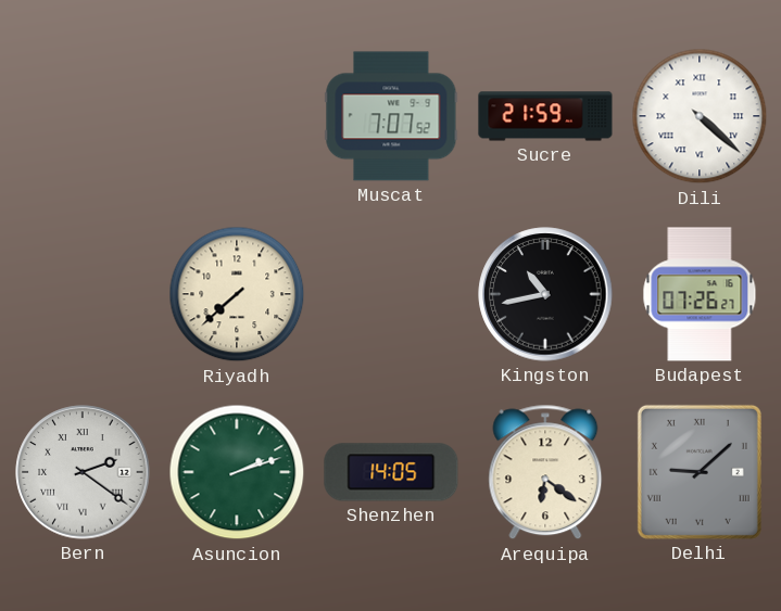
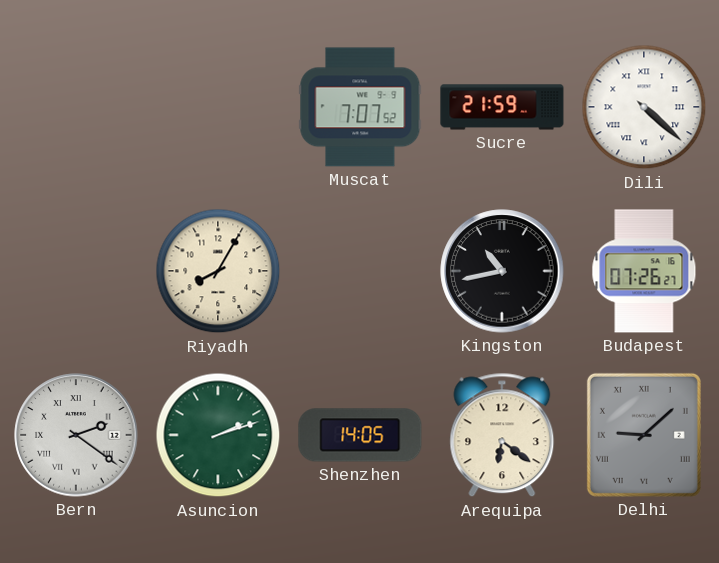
Riyadh: 7:38 -> 8:05 (218, 271)
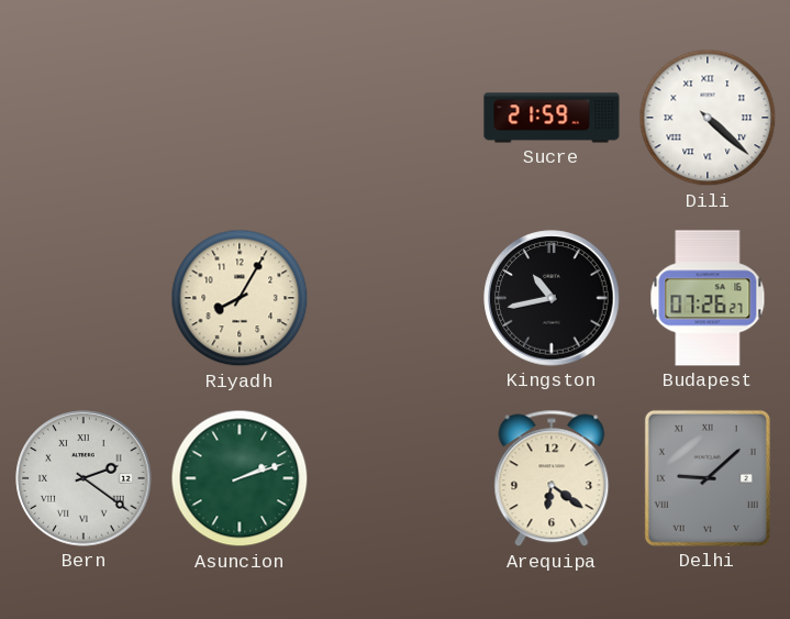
Muscat: 7:07 -> none (360, 107)
Shenzhen: 14:05 -> none (360, 435)
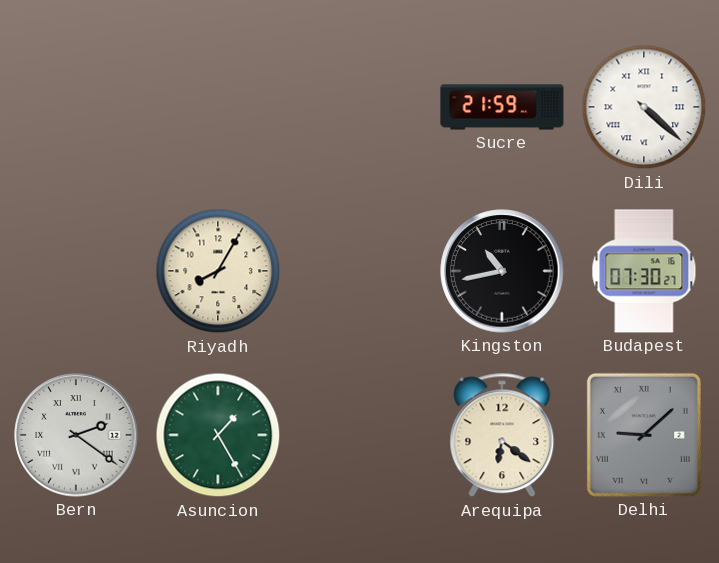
Budapest: 07:26 -> 07:30 (644, 271)
Asuncion: 2:12 -> 1:25 (218, 435)
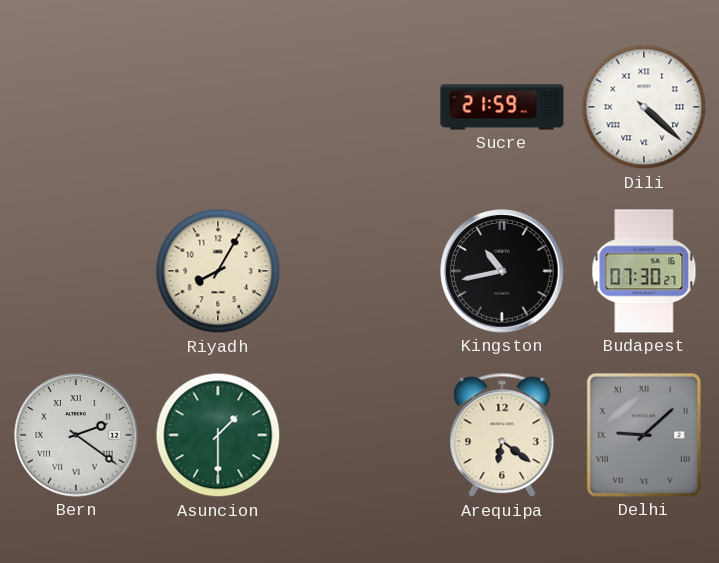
Asuncion: 1:25 -> 1:30 (218, 435)
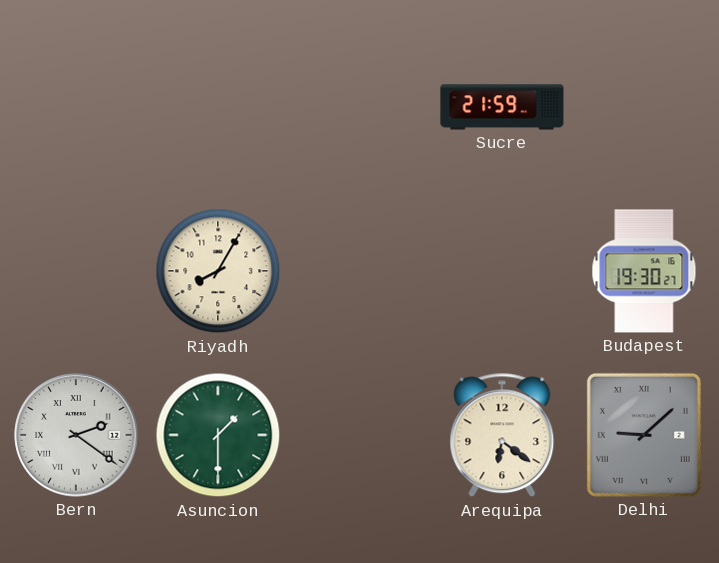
Dili: 4:22 -> none (644, 107)
Kingston: 10:43 -> none (502, 271)
Budapest: 07:30 -> 19:30 (644, 271)
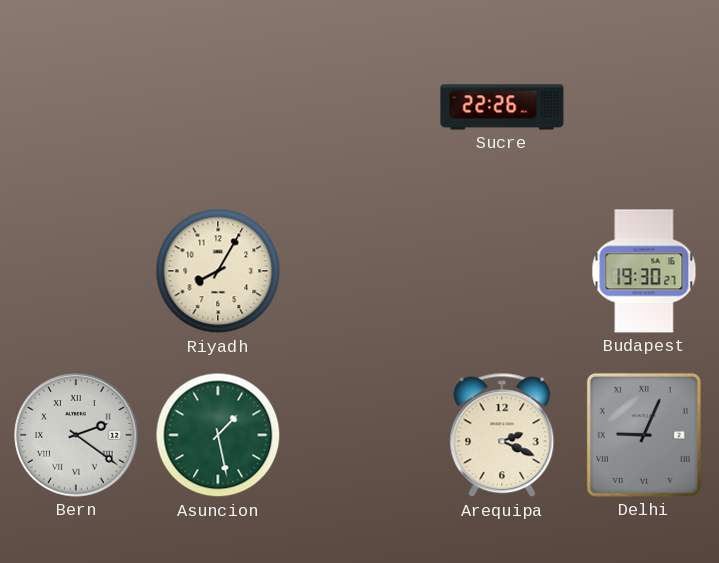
Sucre: 21:59 -> 22:26 (502, 107)
Asuncion: 1:30 -> 1:28 (218, 435)
Arequipa: 6:21 -> 2:19 (502, 435)
Delhi: 9:08 -> 9:04 (644, 435)
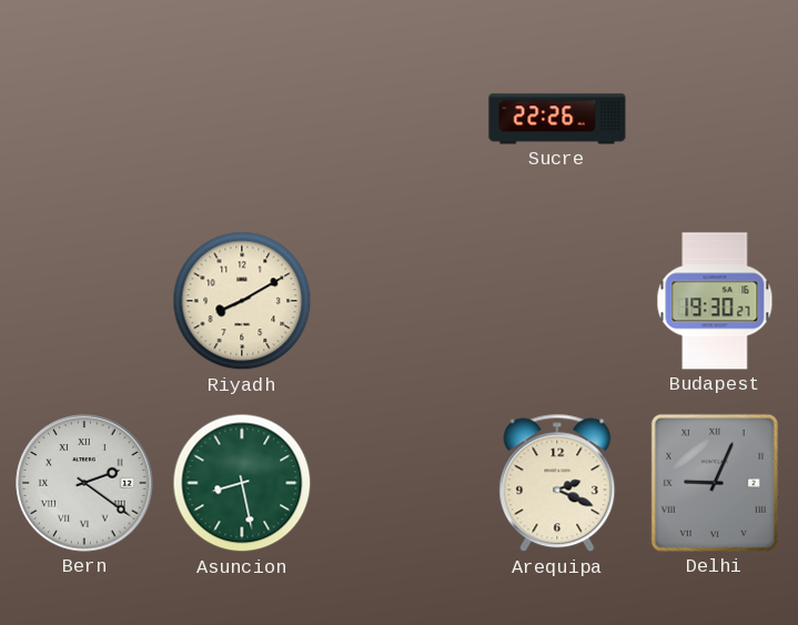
Riyadh: 8:05 -> 8:10 (242, 301)
Asuncion: 1:28 -> 8:28 (242, 483)
